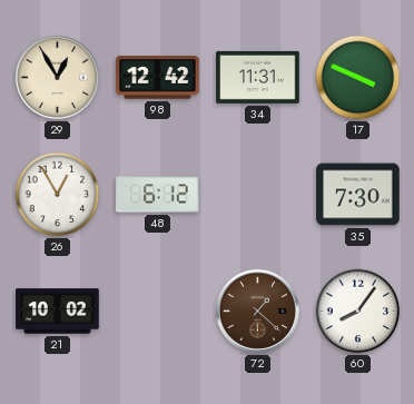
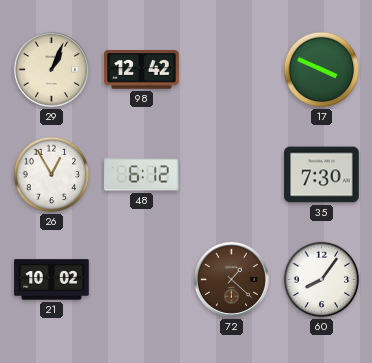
29: 12:55 -> 1:04 (51, 69)
34: 11:31 -> none (258, 77)
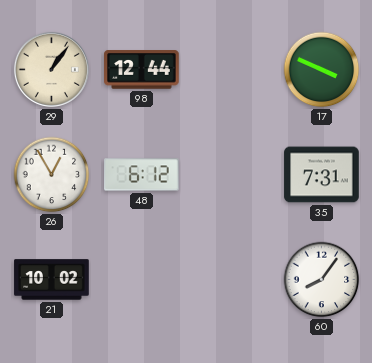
29: 1:04 -> 1:06 (51, 69)
98: 12:42 -> 12:44 (142, 70)
35: 7:30 -> 7:31 (322, 175)
72: 1:22 -> none (231, 279)
